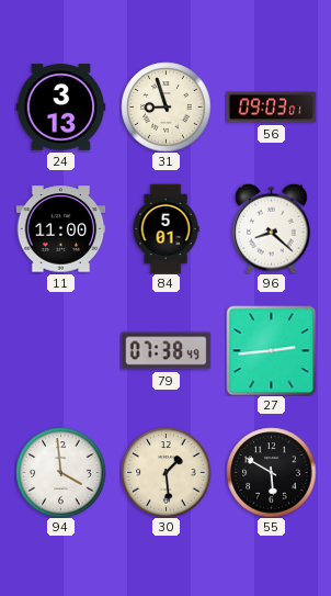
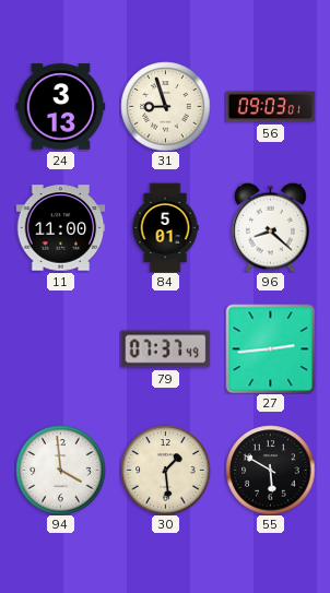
79: 07:38 -> 07:37 (165, 349)
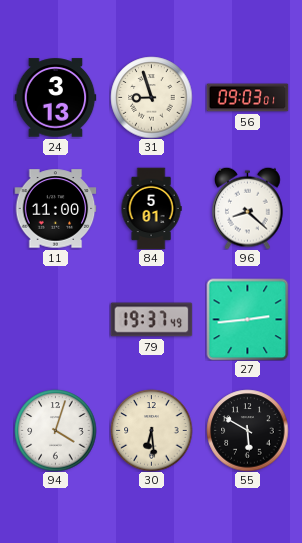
79: 07:37 -> 19:37 (151, 320)
94: 3:59 -> 4:03 (55, 430)
30: 1:29 -> 6:29 (151, 430)
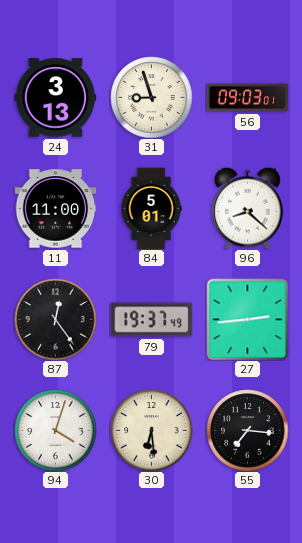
87: none -> 12:24 (55, 319)
55: 5:50 -> 7:16 (247, 430)
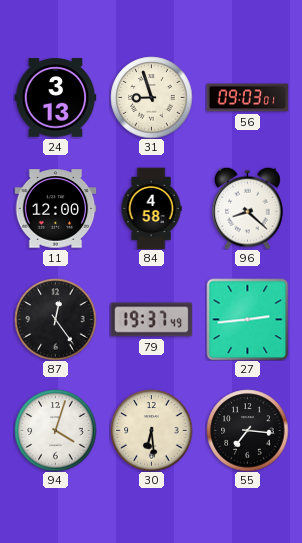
11: 11:00 -> 12:00 (55, 209)
84: 5:01 -> 4:58 (151, 208)
